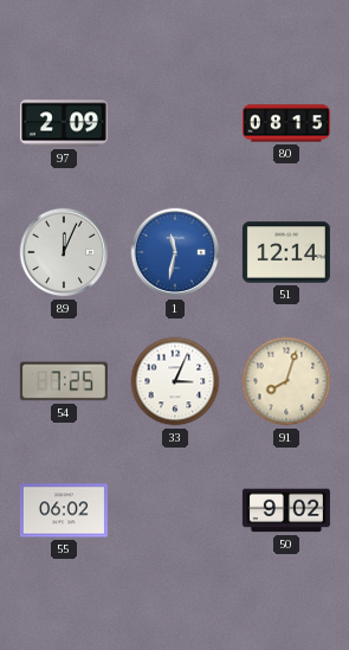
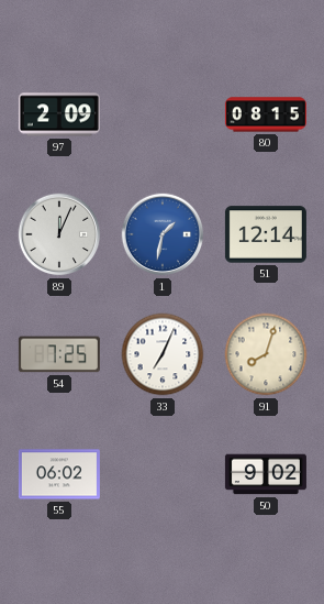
1: 11:32 -> 1:32 (163, 234)
33: 3:04 -> 7:04 (163, 354)
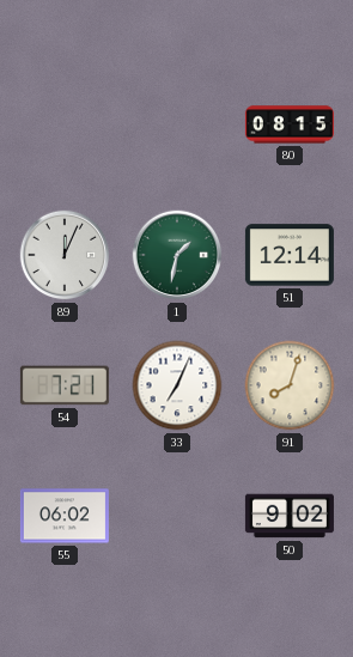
97: 2:09 -> none (59, 114)
1 dial: blue -> green (177, 255)
54: 7:25 -> 7:21 (65, 385)
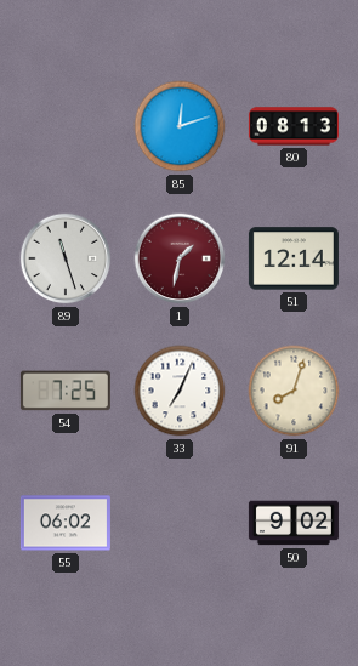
85: none -> 12:12 (180, 126)
80: 08:15 -> 08:13 (294, 126)
89: 12:04 -> 11:27 (66, 258)
1 dial: green -> burgundy (180, 258)
54: 7:21 -> 7:25 (66, 391)
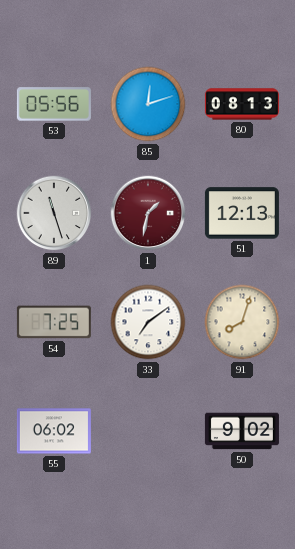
53: none -> 05:56 (54, 104)
51: 12:14 -> 12:13 (242, 213)
33: 7:04 -> 7:09 (148, 322)
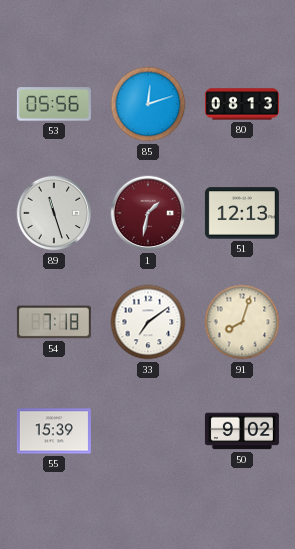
54: 7:25 -> 7:18 (54, 322)
55: 06:02 -> 15:39 (54, 431)
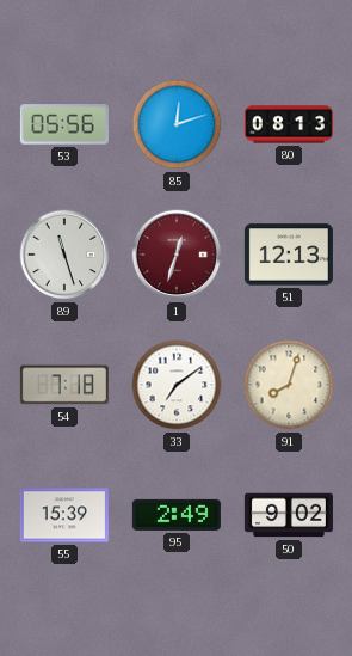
1: 1:32 -> 12:33 (177, 255)
95: none -> 2:49 (177, 515)
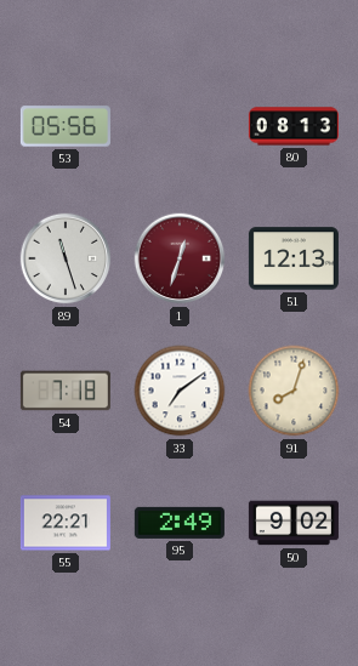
85: 12:12 -> none (177, 124)
55: 15:39 -> 22:21 (66, 523)
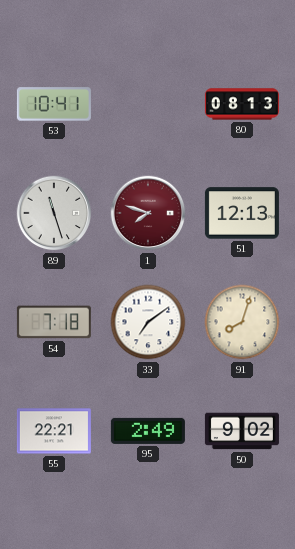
53: 05:56 -> 10:41 (54, 104)
1: 12:33 -> 7:48 (148, 213)
